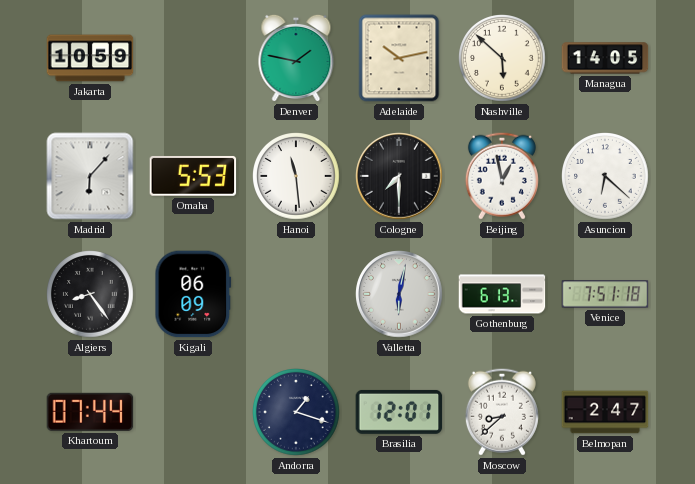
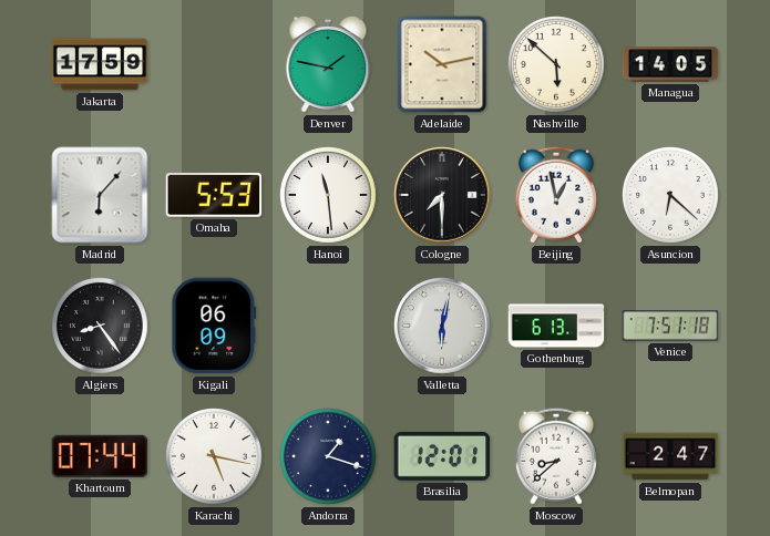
Jakarta: 10:59 -> 17:59 (100, 64)
Karachi: none -> 5:17 (215, 457)
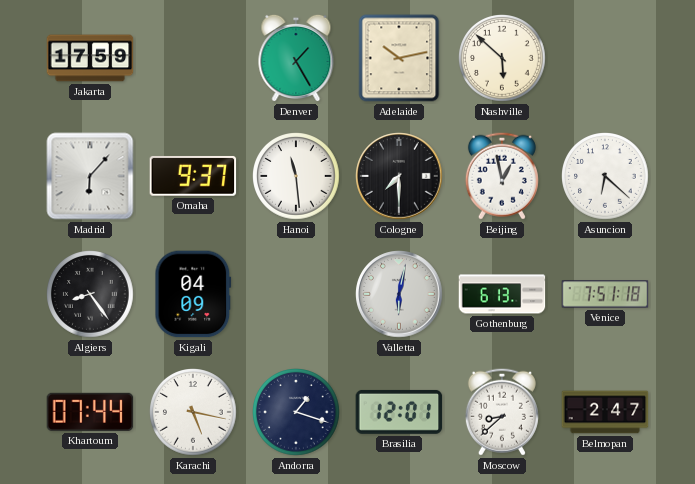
Denver: 1:47 -> 1:25 (296, 58)
Managua: 14:05 -> none (670, 64)
Omaha: 5:53 -> 9:37 (193, 176)
Kigali: 06:09 -> 04:09 (193, 294)
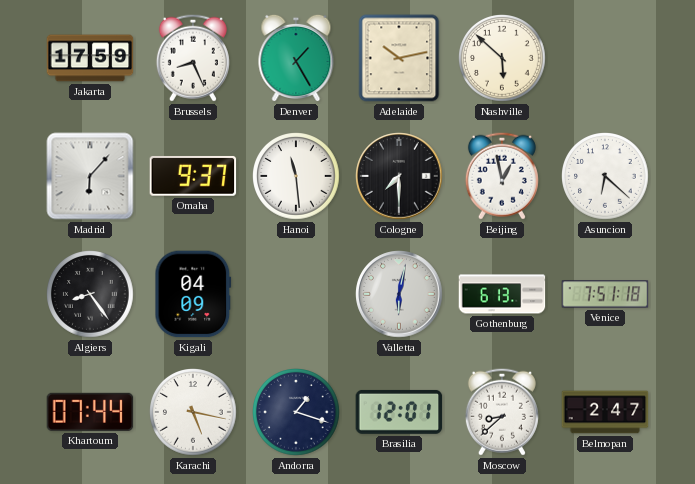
Brussels: none -> 8:26 (193, 58)
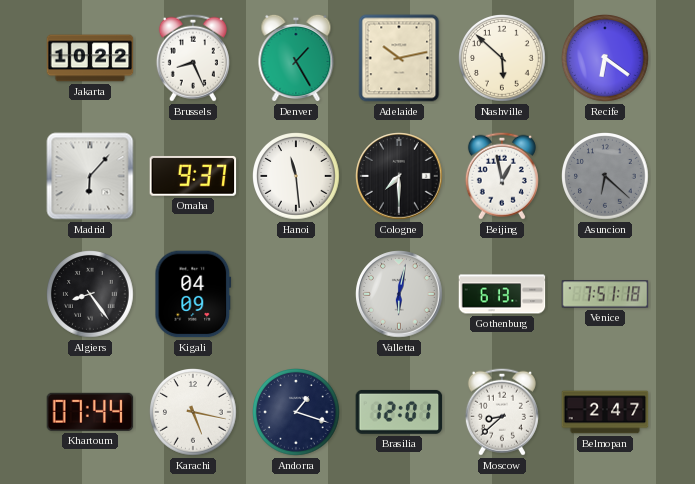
Jakarta: 17:59 -> 10:22 (90, 58)
Recife: none -> 6:21 (606, 59)
Asuncion dial: white -> grey (606, 177)
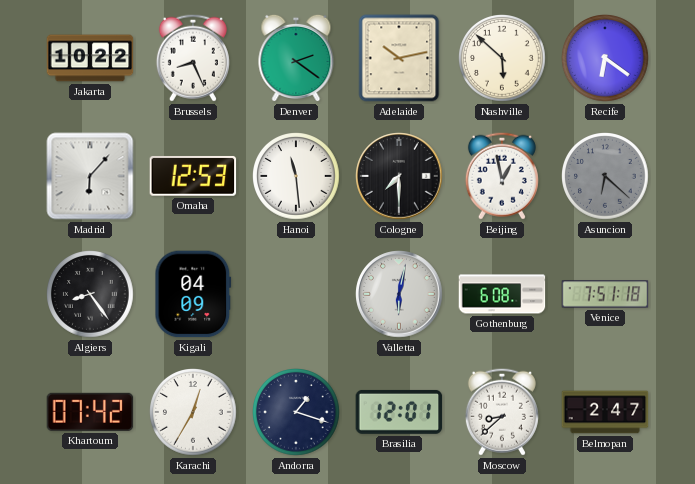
Denver: 1:25 -> 2:21 (296, 58)
Omaha: 9:37 -> 12:53 (193, 176)
Gothenburg: 6:13 -> 6:08 (502, 294)
Khartoum: 07:44 -> 07:42 (90, 412)
Karachi: 5:17 -> 12:35 (194, 413)
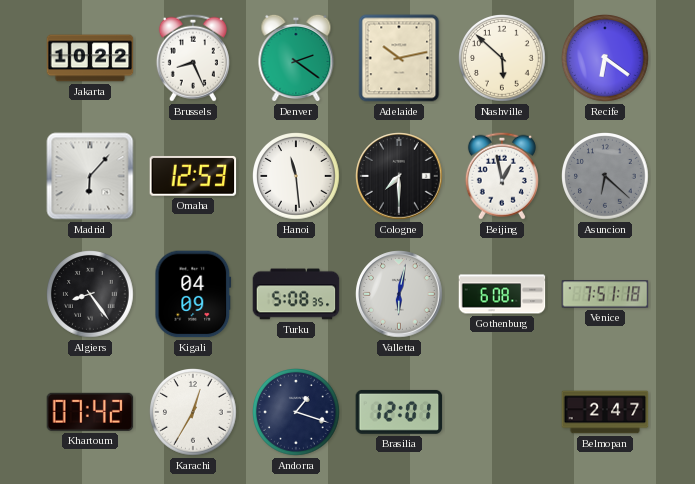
Turku: none -> 5:08 (296, 294)
Moscow: 8:38 -> none (502, 412)
